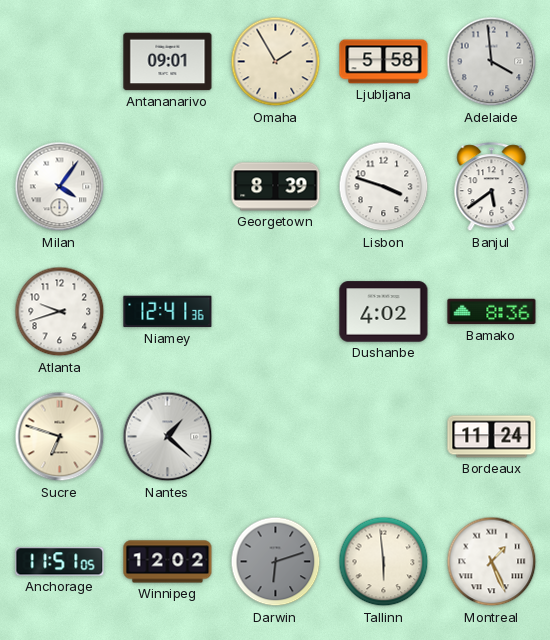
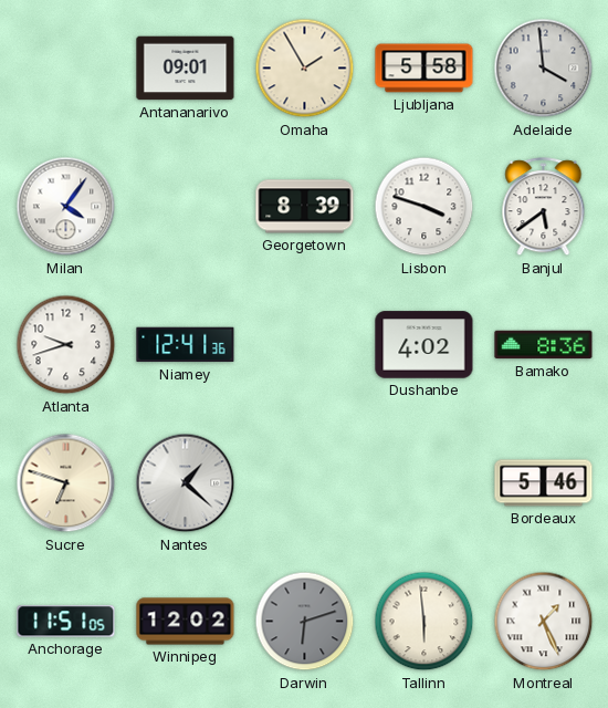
Bordeaux: 11:24 -> 5:46 (544, 483)
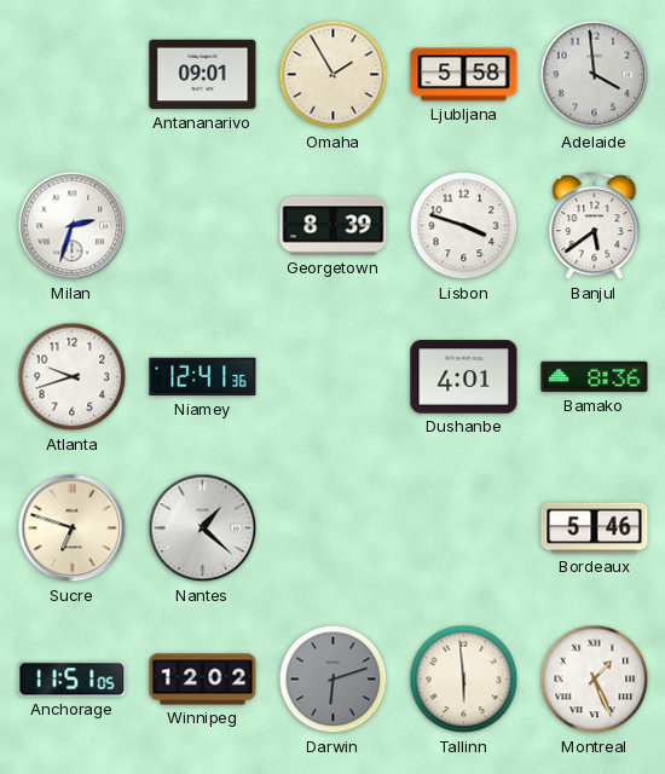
Milan: 4:06 -> 2:33 (73, 226)
Dushanbe: 4:02 -> 4:01 (464, 377)
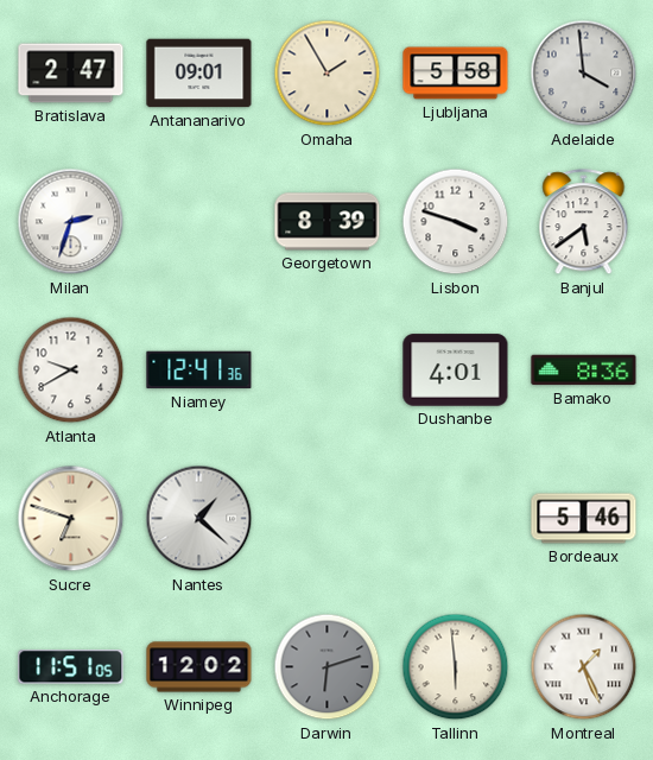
Bratislava: none -> 2:47 (71, 74)
Atlanta: 9:42 -> 9:40 (71, 370)
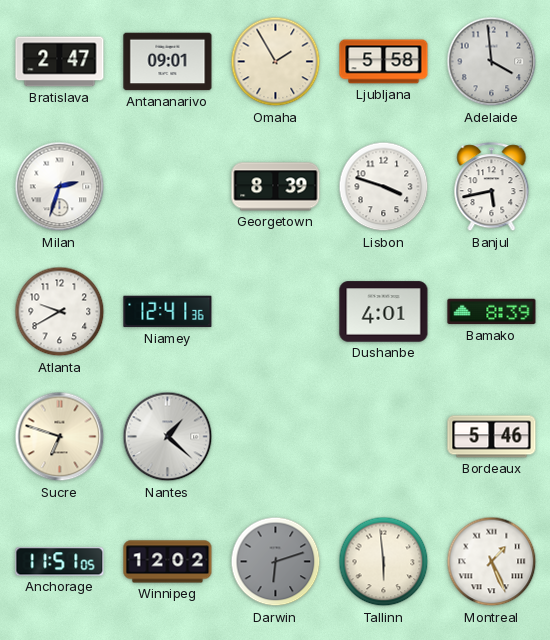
Banjul: 5:39 -> 5:43 (492, 187)
Bamako: 8:36 -> 8:39 (492, 312)
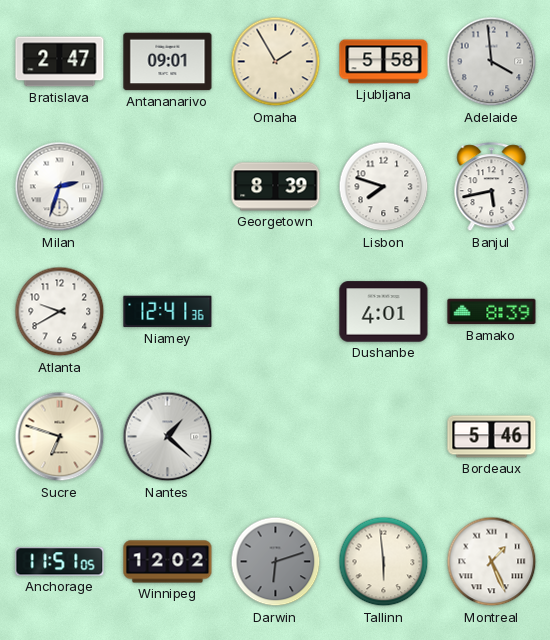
Lisbon: 3:48 -> 7:48 (384, 187)
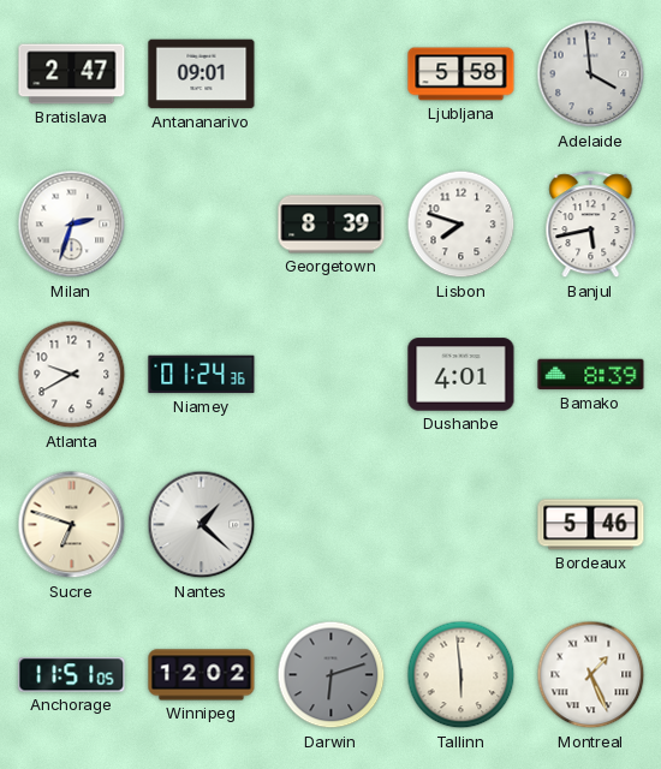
Omaha: 1:55 -> none (276, 62)
Niamey: 12:41 -> 01:24 (202, 375)
